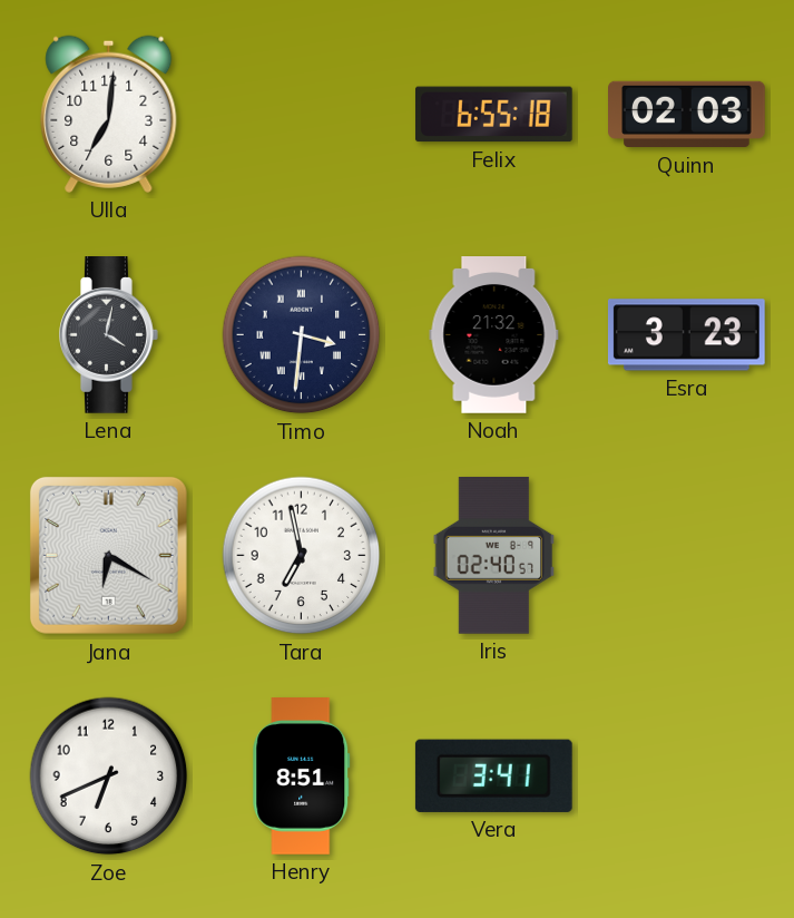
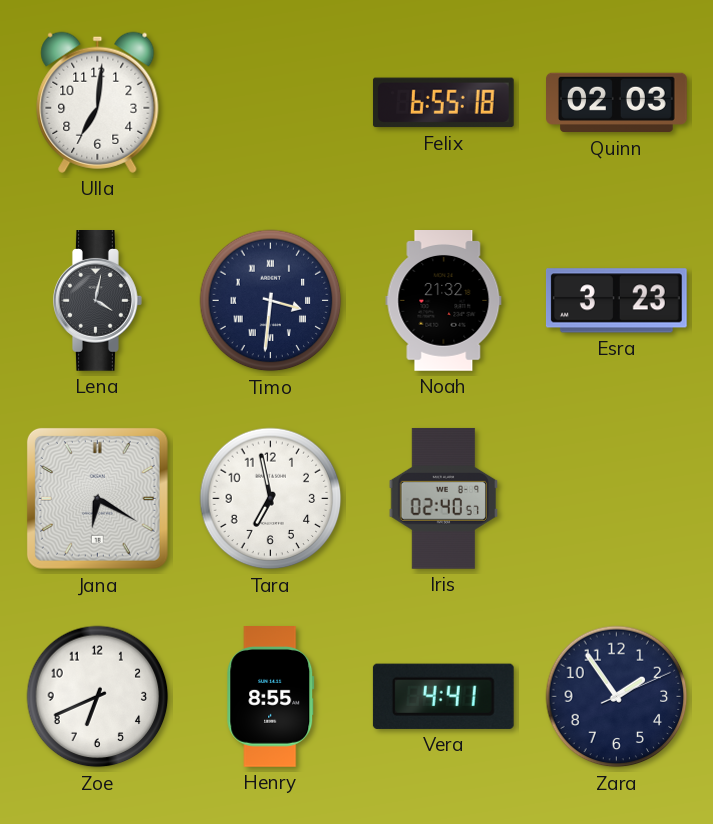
Henry: 8:51 -> 8:55 (271, 697)
Vera: 3:41 -> 4:41 (443, 696)
Zara: none -> 1:54 (617, 697)
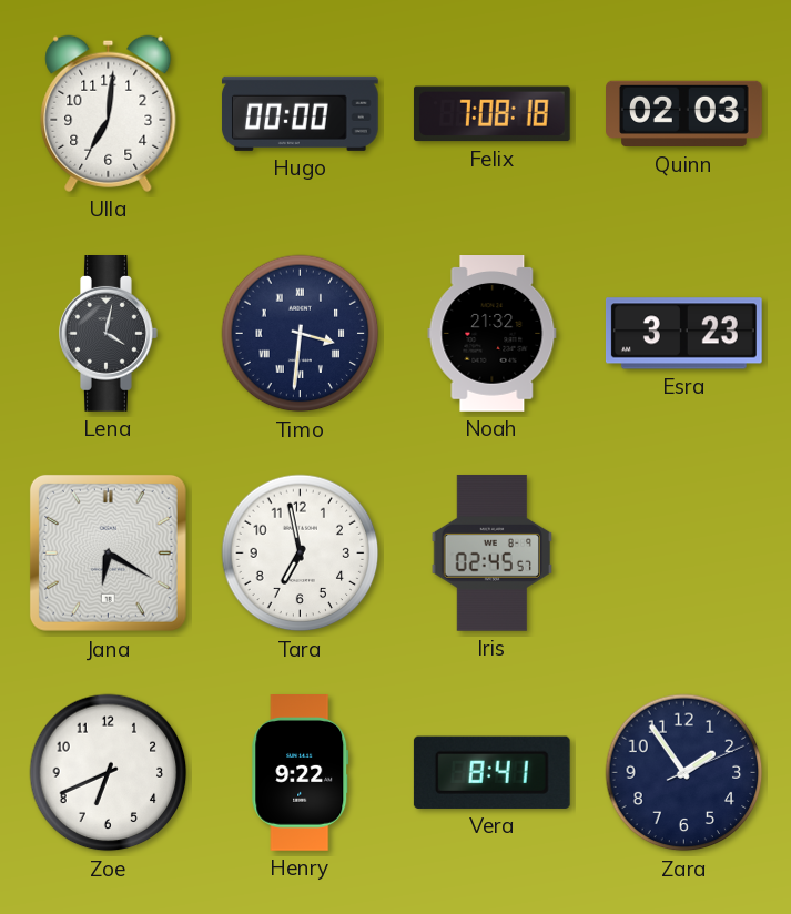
Hugo: none -> 00:00 (300, 113)
Felix: 6:55 -> 7:08 (491, 114)
Iris: 02:40 -> 02:45 (493, 552)
Henry: 8:55 -> 9:22 (301, 773)
Vera: 4:41 -> 8:41 (491, 772)
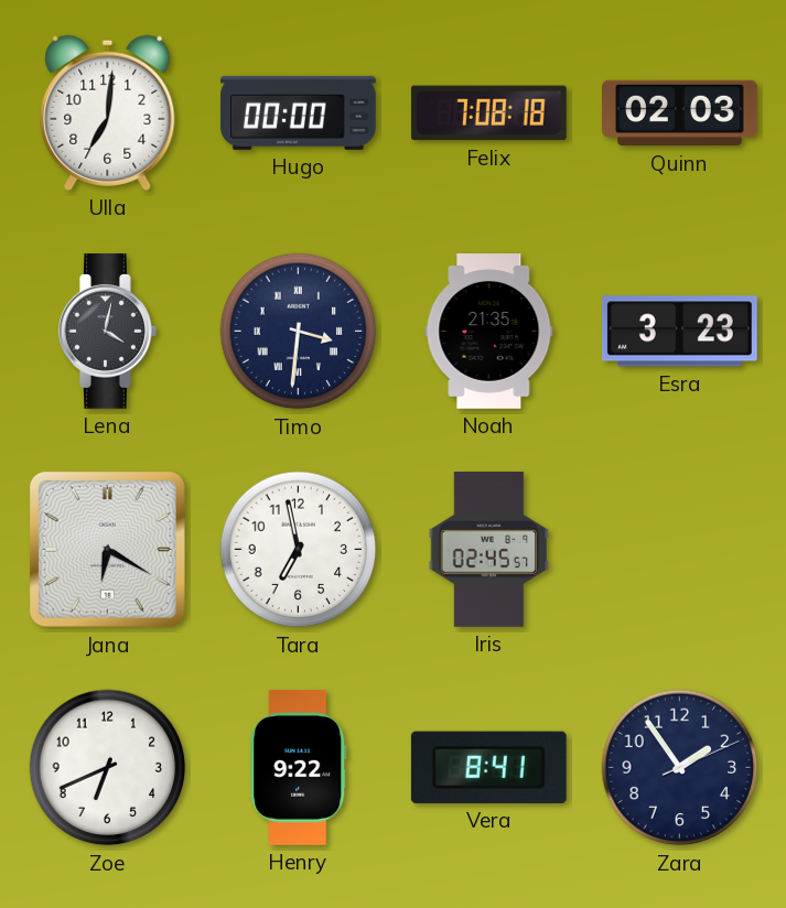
Noah: 21:32 -> 21:35 (489, 332)
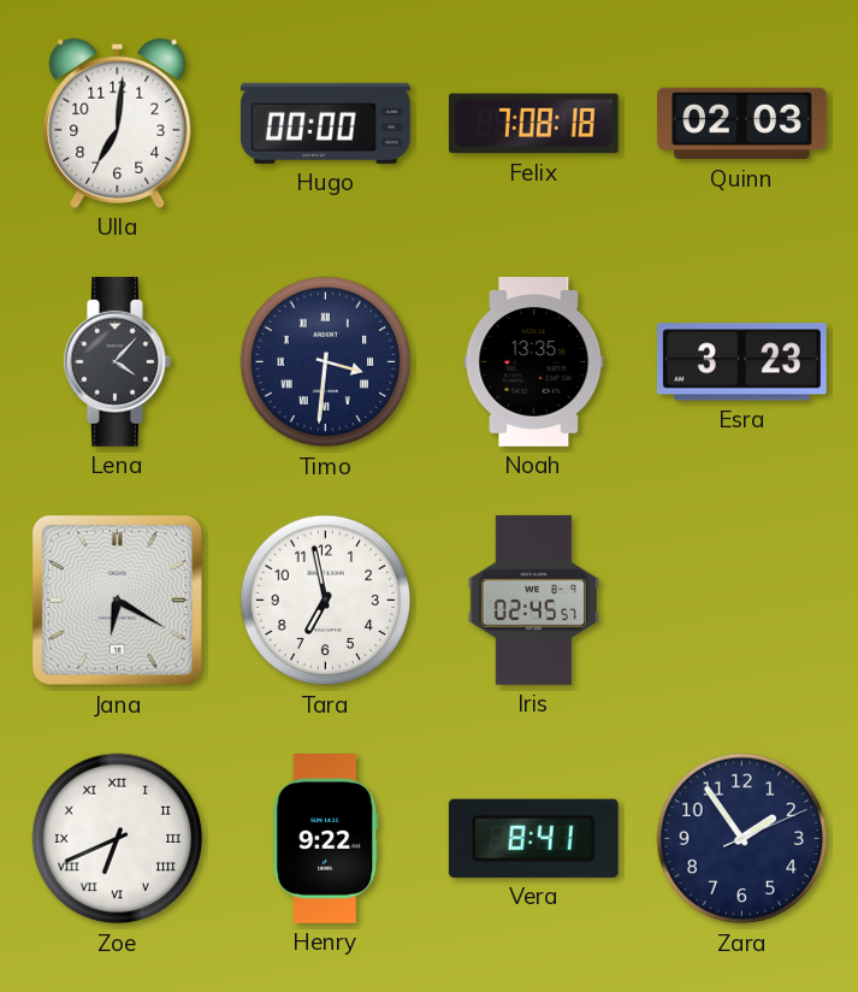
Lena: 4:02 -> 4:07 (118, 362)
Noah: 21:35 -> 13:35 (534, 362)
Zoe numerals: Arabic -> Roman (118, 839)
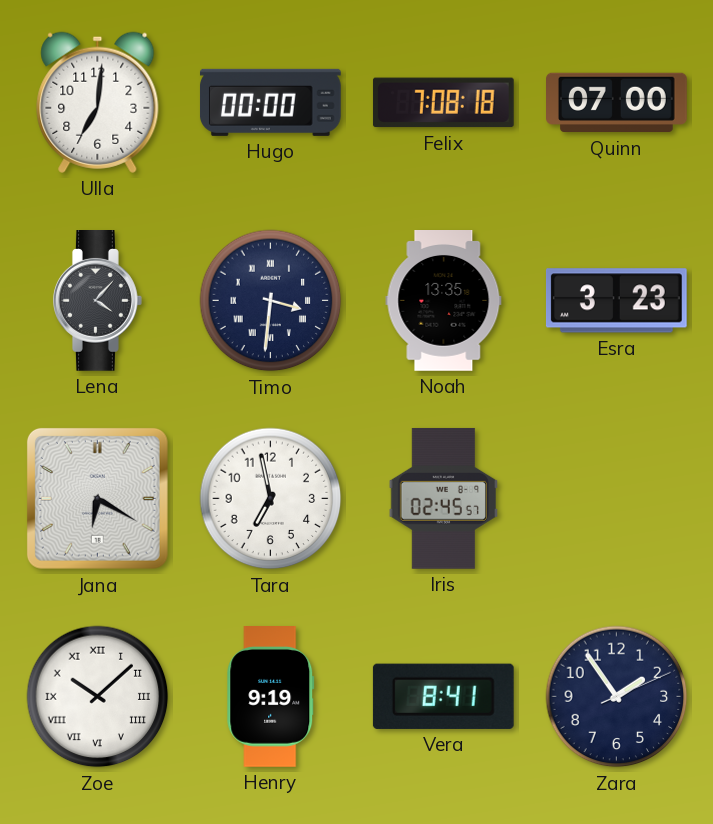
Quinn: 02:03 -> 07:00 (617, 103)
Zoe: 6:41 -> 10:08 (98, 697)
Henry: 9:22 -> 9:19 (271, 697)
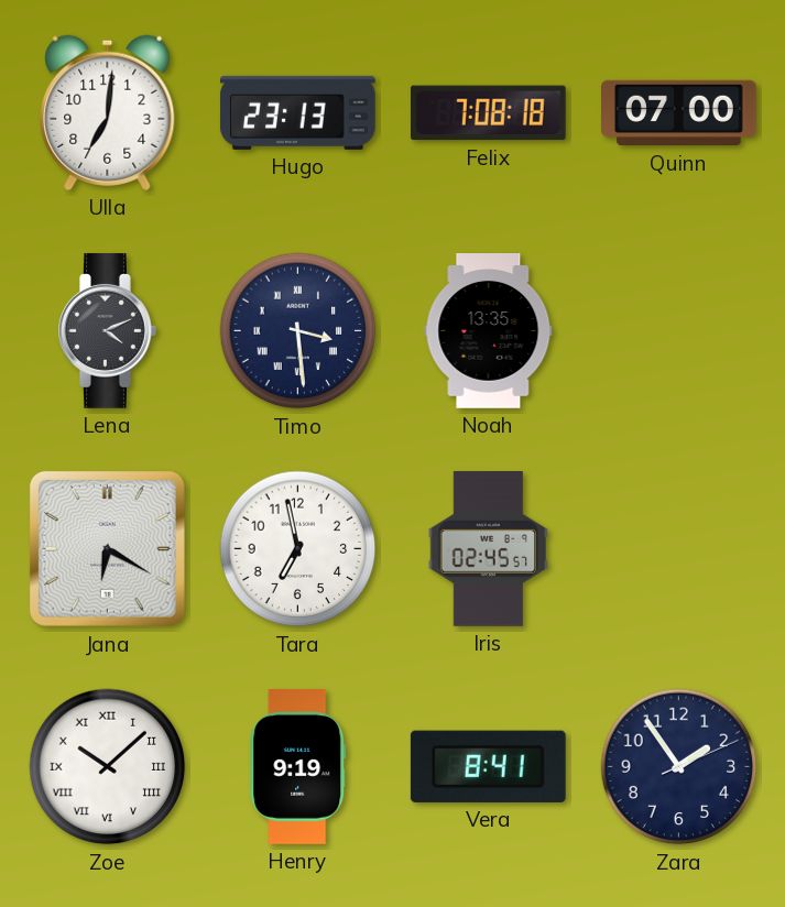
Hugo: 00:00 -> 23:13 (297, 112)
Lena: 4:07 -> 4:11 (108, 331)
Timo: 3:31 -> 3:29 (298, 331)
Esra: 3:23 -> none (616, 301)
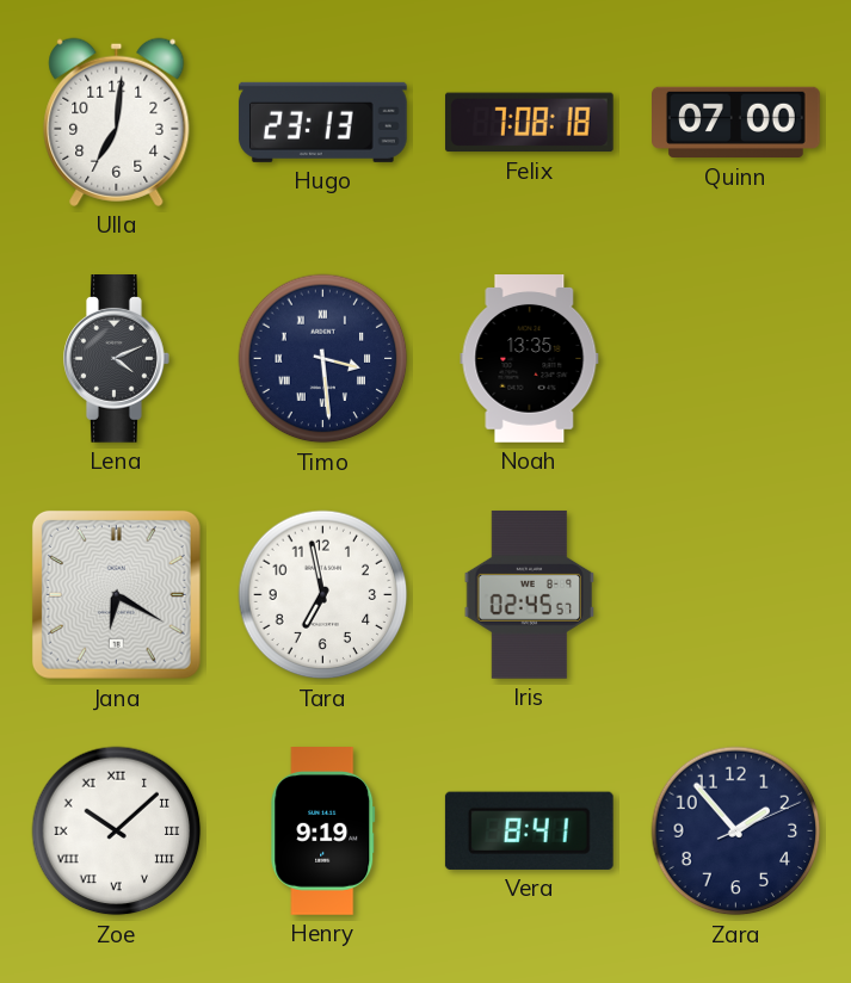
Zara: 1:54 -> 1:53 (736, 831)
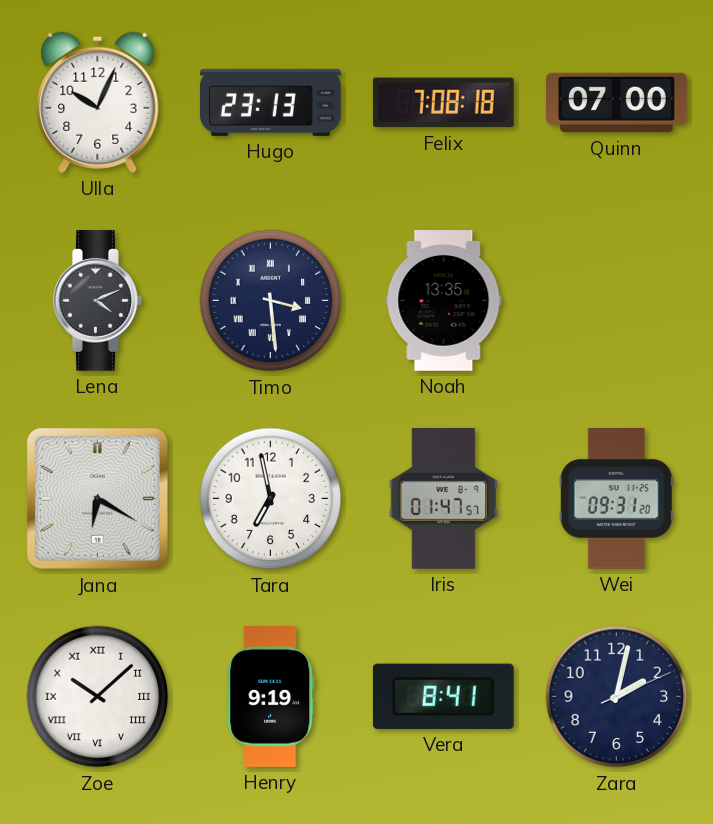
Ulla: 7:01 -> 10:04 (98, 102)
Iris: 02:45 -> 01:47 (444, 498)
Wei: none -> 09:31 (616, 499)
Zara: 1:53 -> 2:02 (617, 697)
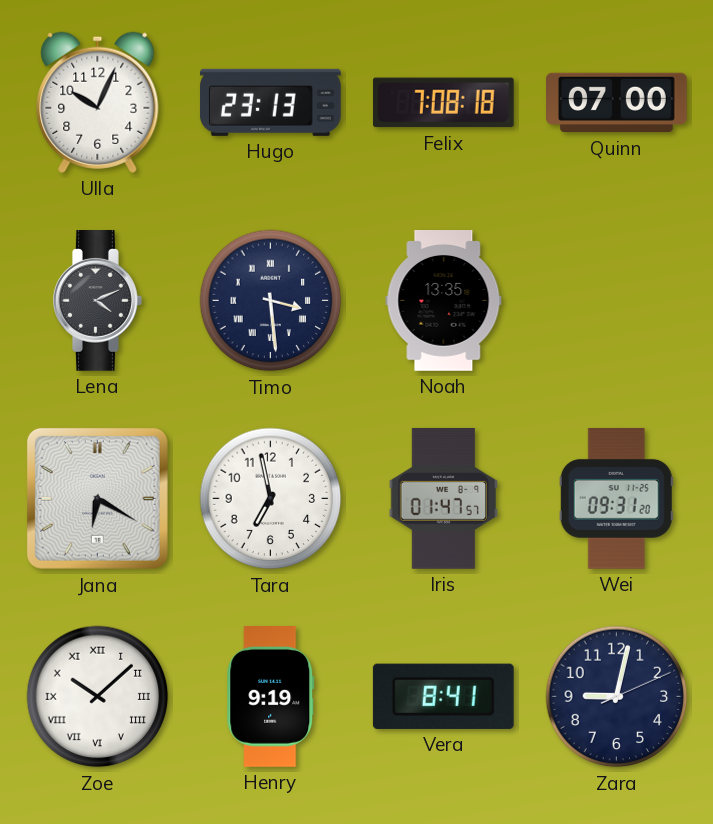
Zara: 2:02 -> 9:02 (617, 697)
